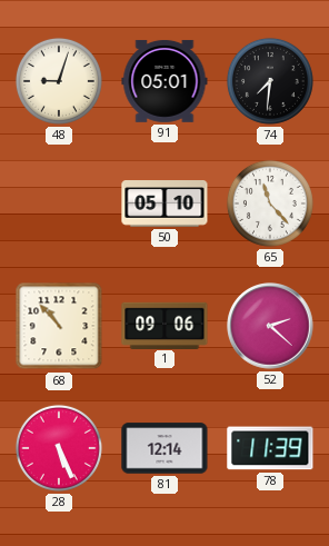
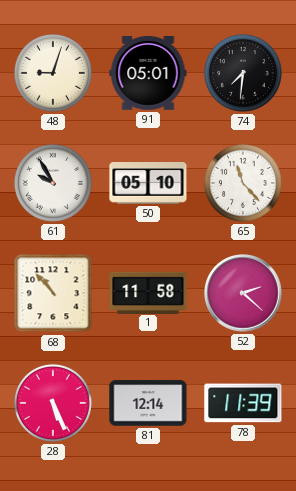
61: none -> 9:55 (53, 183)
1: 09:06 -> 11:58 (148, 292)
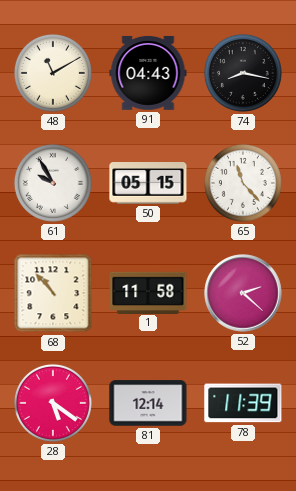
48: 9:03 -> 11:10 (53, 73)
91: 05:01 -> 04:43 (148, 73)
74: 7:31 -> 8:17 (243, 73)
50: 05:10 -> 05:15 (148, 184)
28: 5:26 -> 5:21 (53, 403)
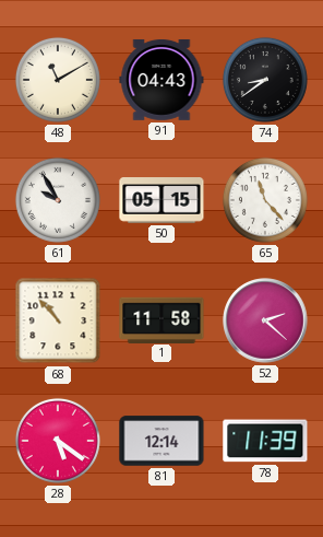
74: 8:17 -> 8:39 (265, 80)
